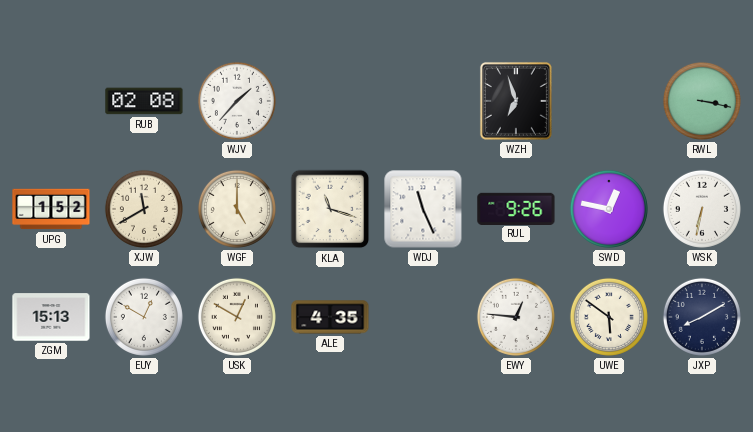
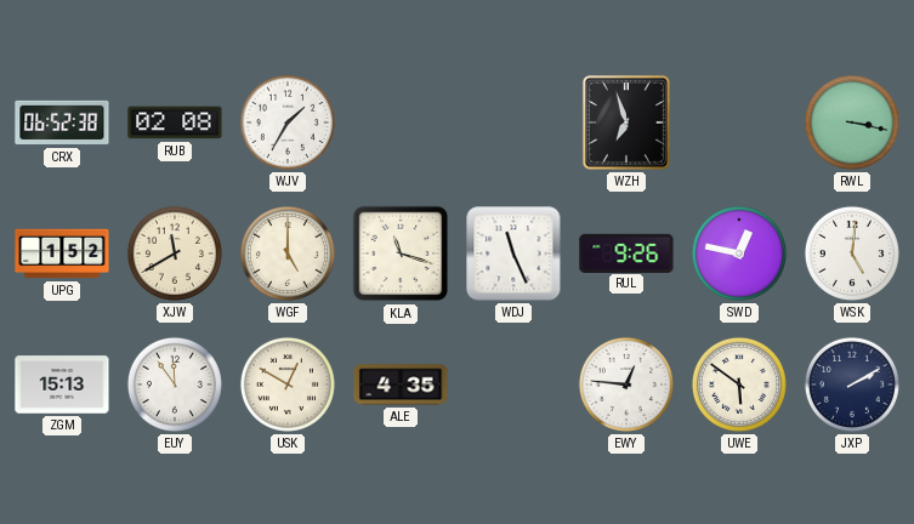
CRX: none -> 06:52 (62, 123)
WJV: 1:37 -> 1:35 (288, 123)
WSK: 6:32 -> 5:01 (852, 254)
EUY: 12:50 -> 11:54 (175, 385)
JXP: 8:10 -> 2:10 (852, 385)
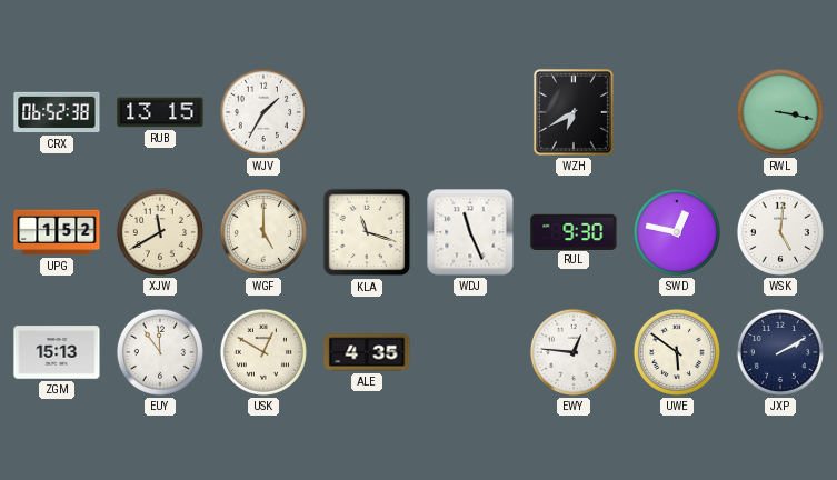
RUB: 02:08 -> 13:15 (160, 112)
WZH: 6:57 -> 6:40 (574, 112)
RUL: 9:26 -> 9:30 (574, 231)
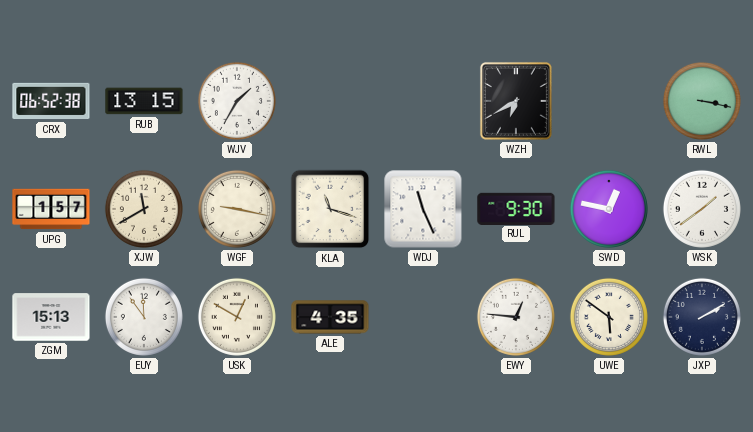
UPG: 1:52 -> 1:57 (51, 209)
WGF: 5:00 -> 9:17 (237, 209)
WSK: 5:01 -> 1:39 (702, 209)
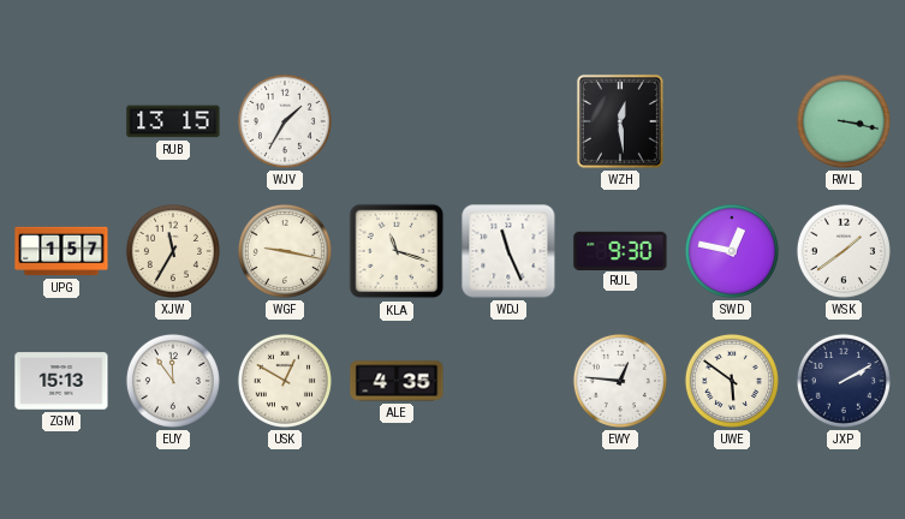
CRX: 06:52 -> none (51, 101)
WZH: 6:40 -> 12:29 (620, 121)
XJW: 11:40 -> 11:35 (173, 251)
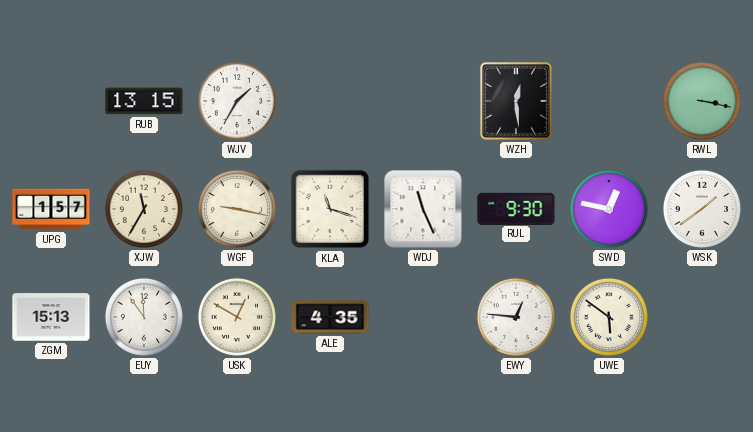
JXP: 2:10 -> none (844, 381)
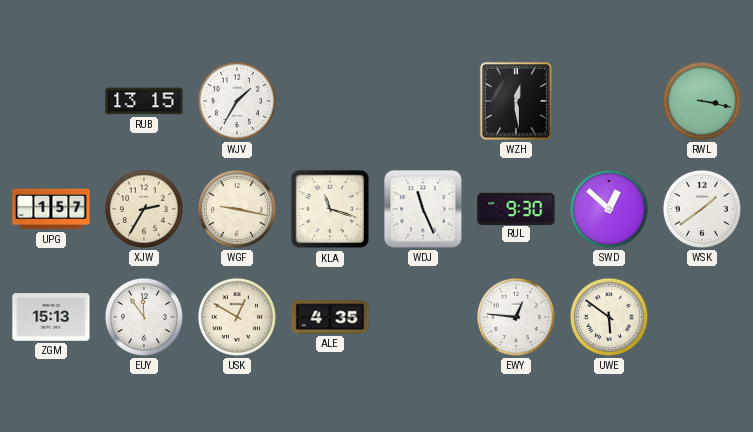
XJW: 11:35 -> 2:35 (144, 209)
SWD: 12:47 -> 12:52 (609, 209)
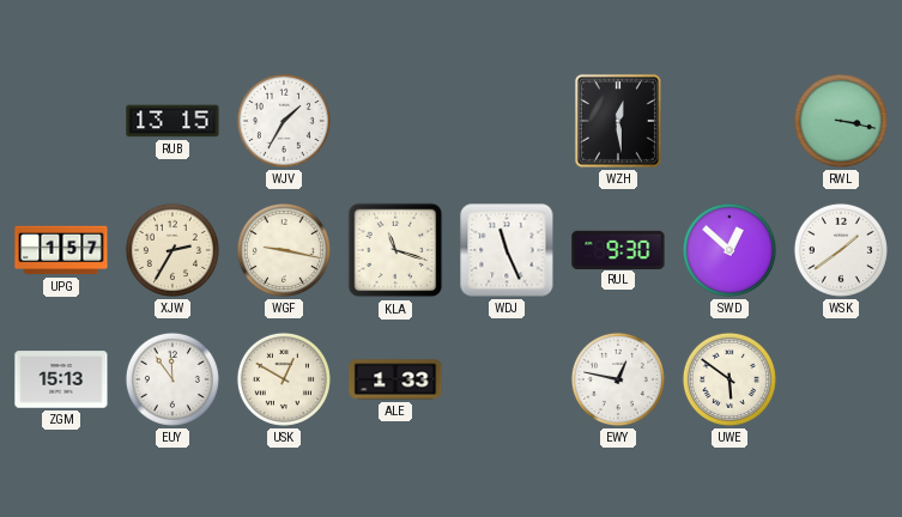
ALE: 4:35 -> 1:33 (395, 379)
EWY: 12:46 -> 12:47 (618, 379)
